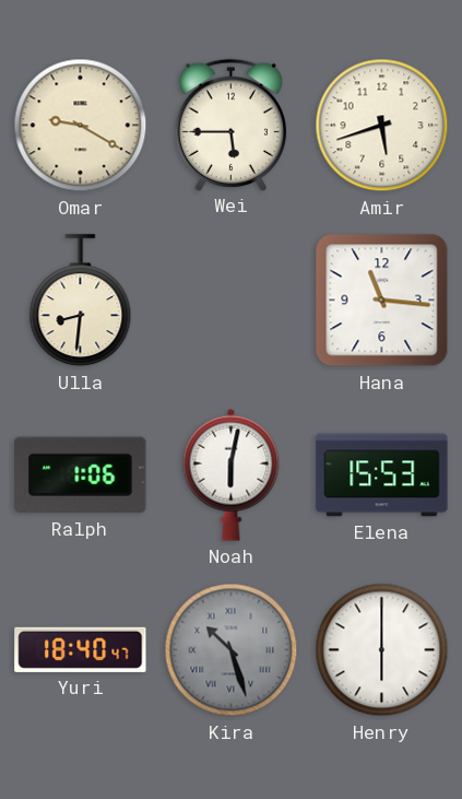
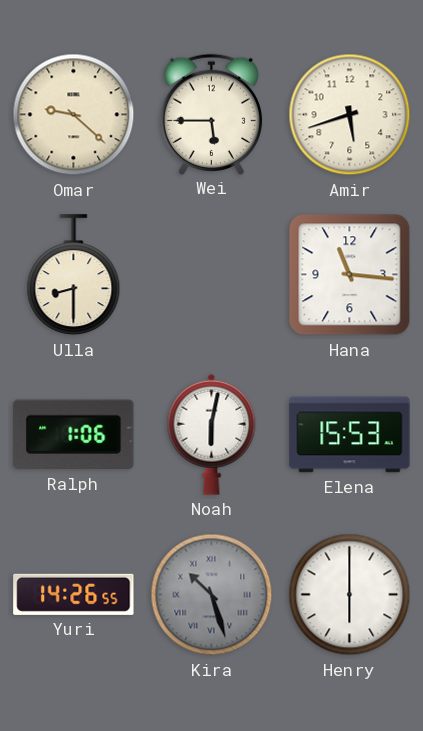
Omar: 9:20 -> 9:22 (74, 115)
Ulla: 8:31 -> 8:30 (74, 275)
Yuri: 18:40 -> 14:26 (74, 594)
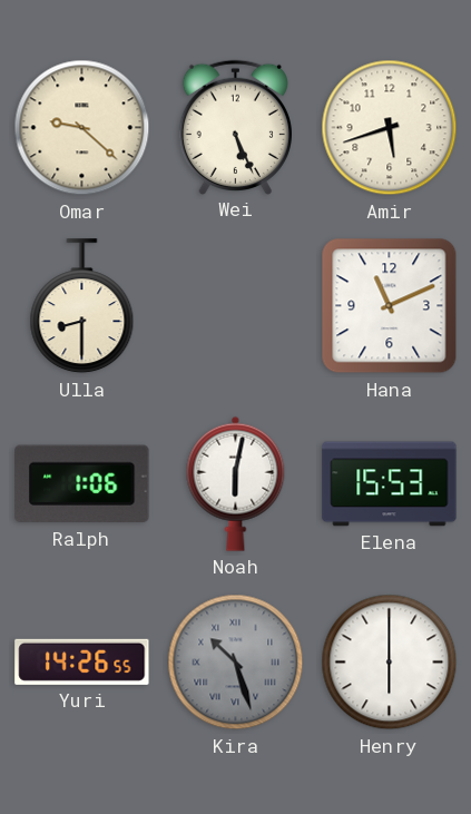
Wei: 5:45 -> 5:26 (235, 127)
Hana: 11:16 -> 11:11 (390, 306)
